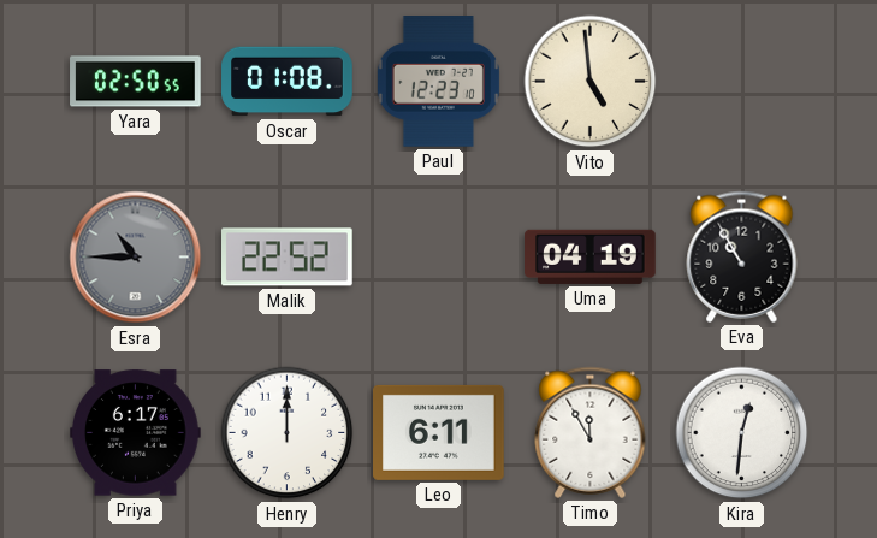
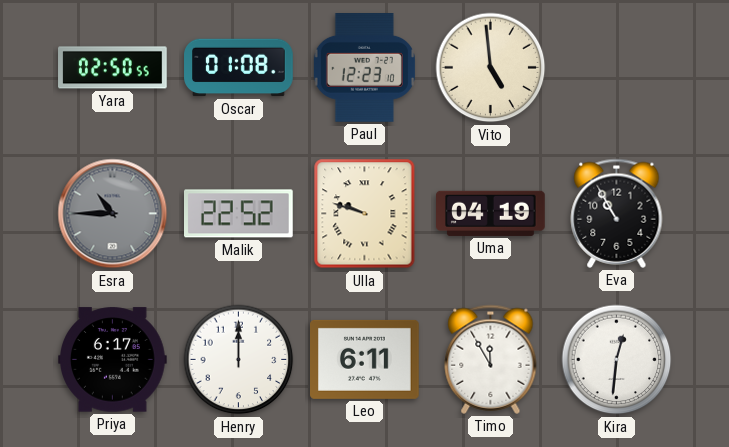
Ulla: none -> 9:48 (365, 214)
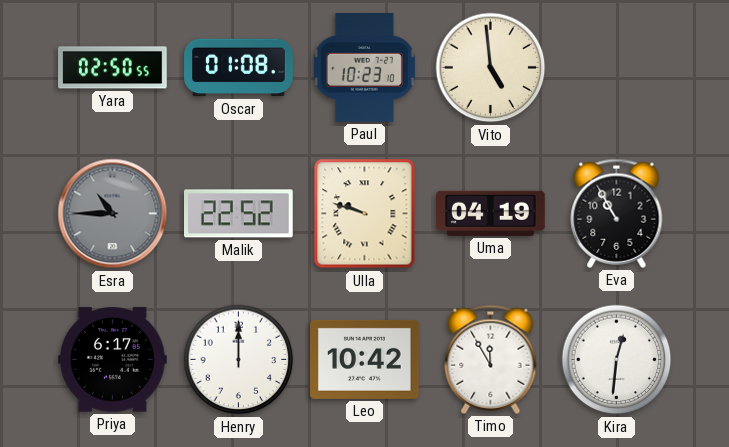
Paul: 12:23 -> 10:23 (364, 68)
Leo: 6:11 -> 10:42 (365, 359)
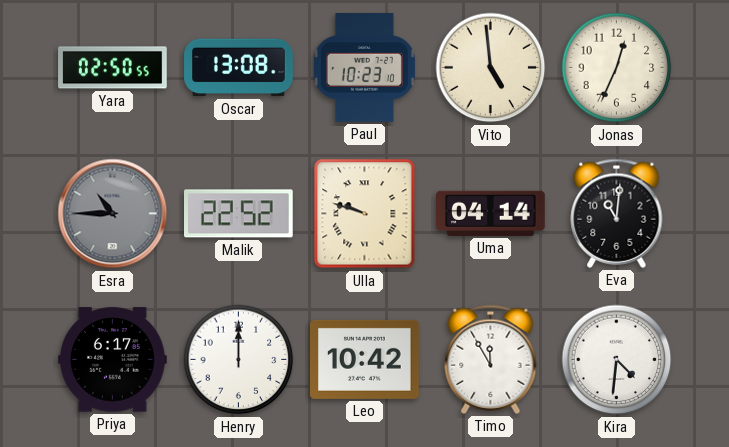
Oscar: 01:08 -> 13:08 (239, 68)
Jonas: none -> 12:34 (617, 68)
Uma: 04:19 -> 04:14 (491, 213)
Eva: 10:55 -> 11:01 (617, 213)
Kira: 12:31 -> 4:31 (617, 360)
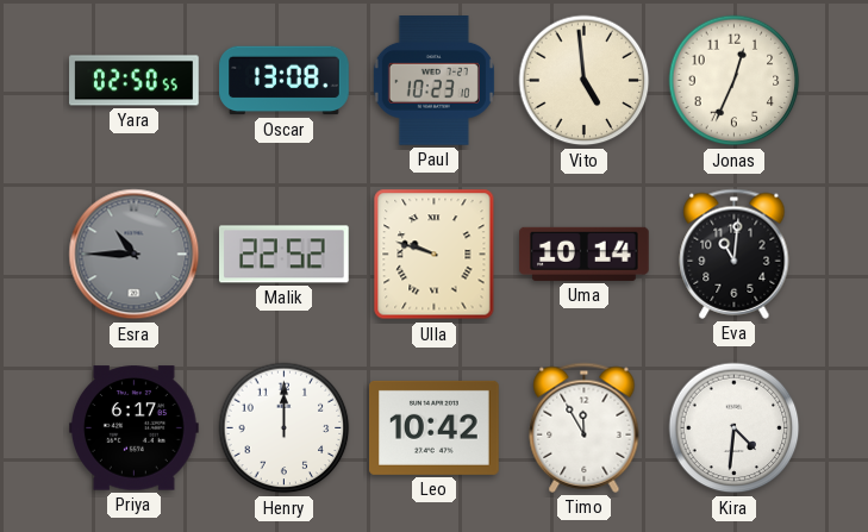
Uma: 04:14 -> 10:14 (585, 254)
